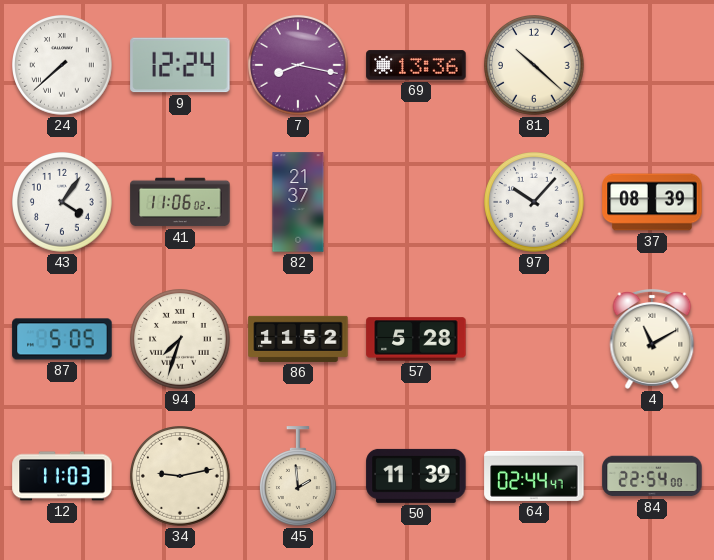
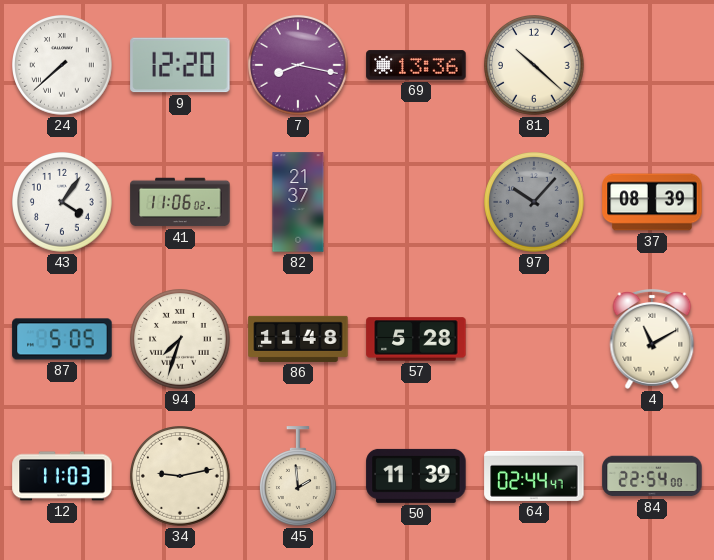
9: 12:24 -> 12:20 (180, 65)
97 dial: white -> grey (535, 203)
86: 11:52 -> 11:48 (298, 339)
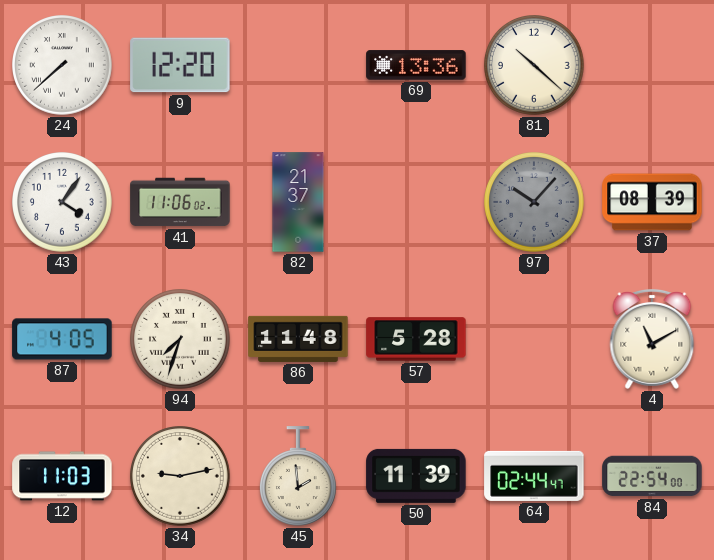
7: 8:17 -> none (299, 66)
87: 5:05 -> 4:05 (62, 339)
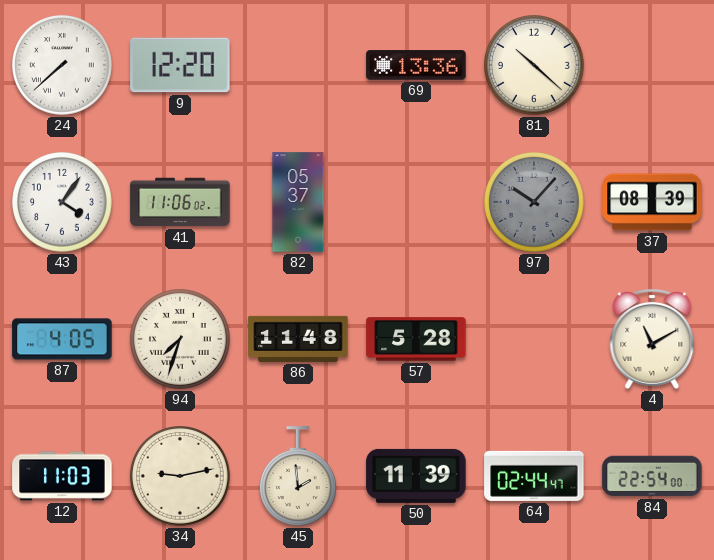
82: 21:37 -> 05:37 (298, 202)
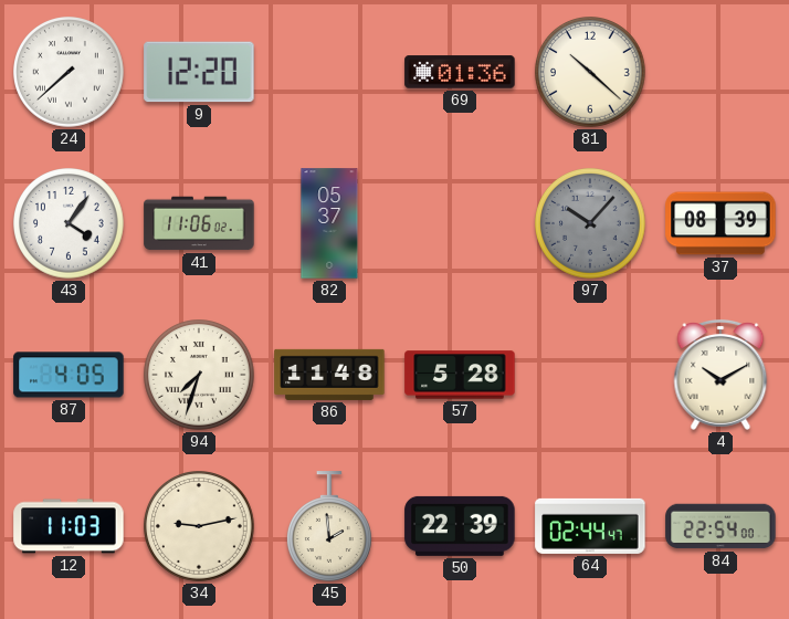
69: 13:36 -> 01:36 (460, 72)
4: 11:10 -> 10:10 (720, 375)
50: 11:39 -> 22:39 (460, 526)
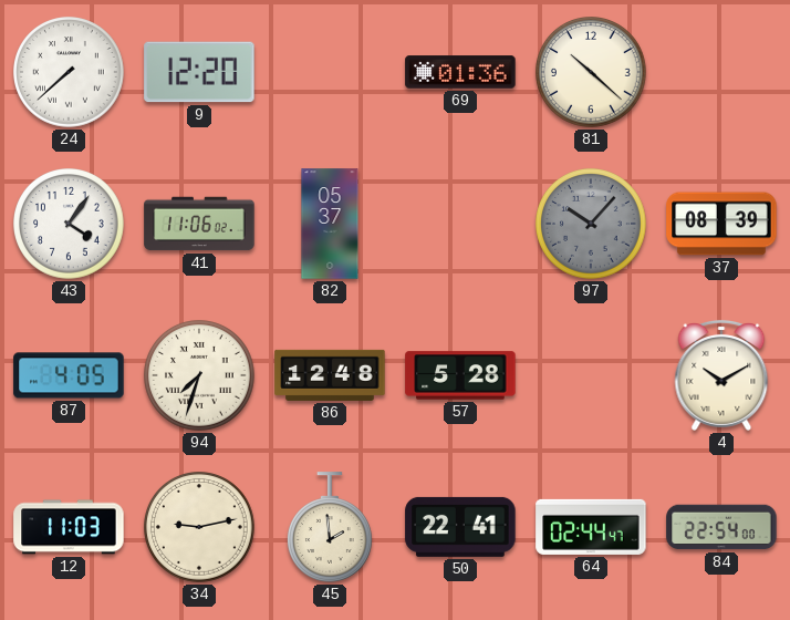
86: 11:48 -> 12:48 (330, 375)
50: 22:39 -> 22:41 (460, 527)
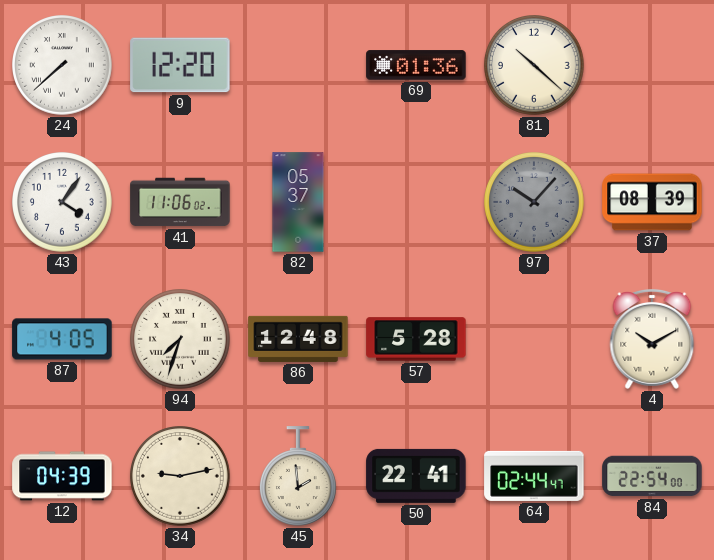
12: 11:03 -> 04:39 (62, 476)
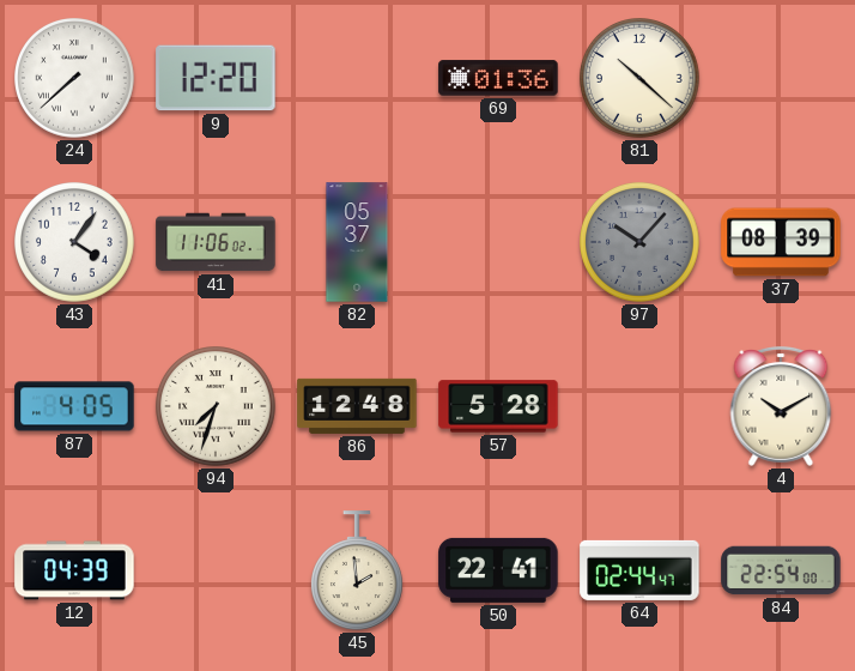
34: 9:13 -> none (181, 477)
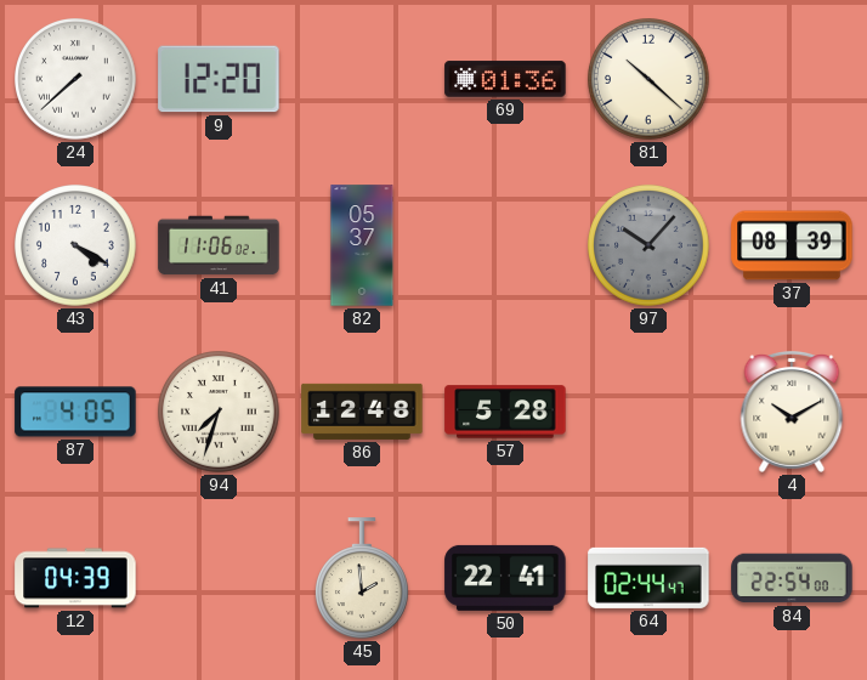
43: 4:06 -> 4:20 (76, 246)
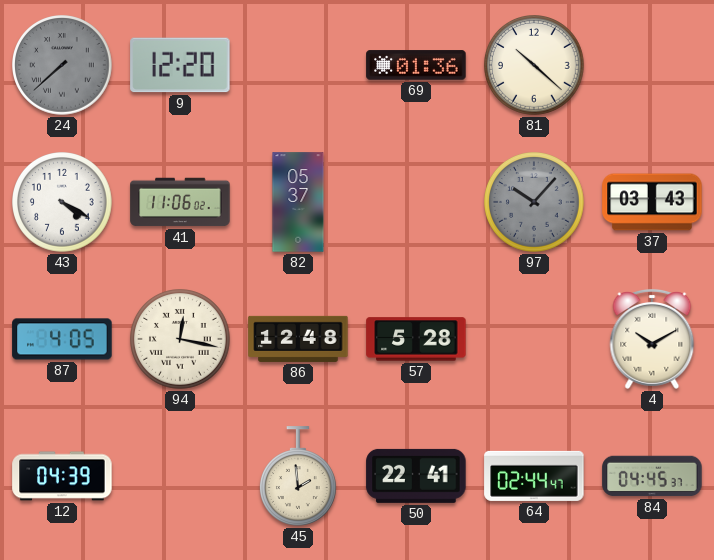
24 dial: white -> grey (63, 66)
37: 08:39 -> 03:43 (652, 202)
94: 7:33 -> 12:17 (181, 340)
84: 22:54 -> 04:45 (652, 476)
